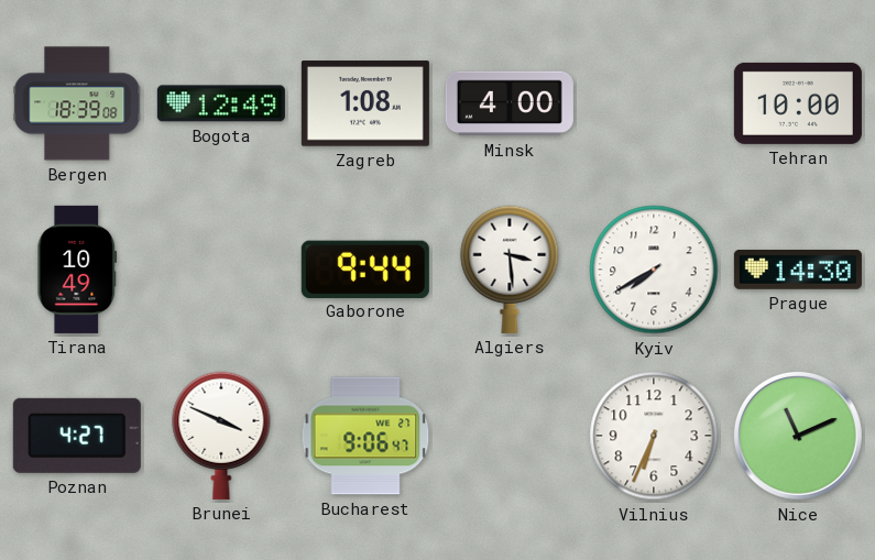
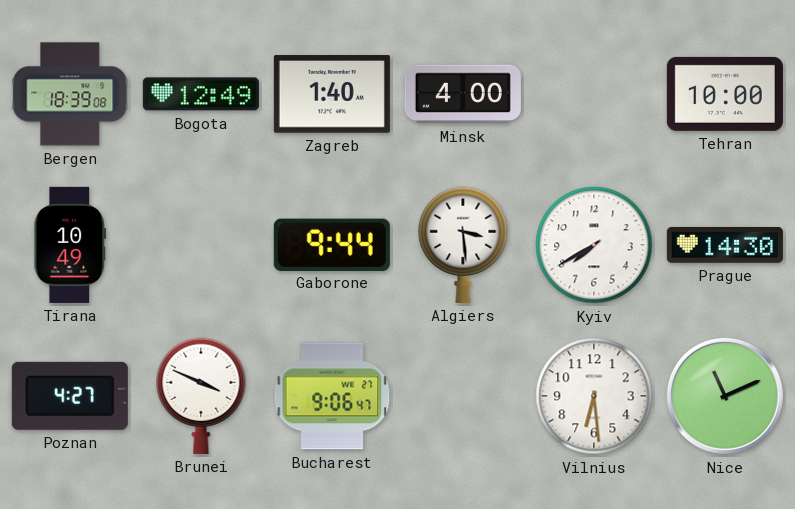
Zagreb: 1:08 -> 1:40 (332, 94)
Vilnius: 6:34 -> 6:29 (594, 396)
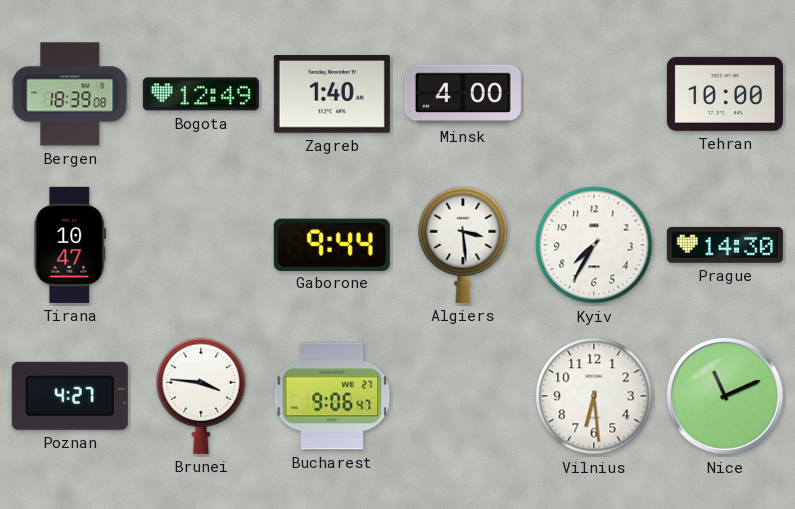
Tirana: 10:49 -> 10:47 (70, 245)
Kyiv: 7:40 -> 7:35 (594, 245)
Brunei: 3:49 -> 3:46 (201, 396)
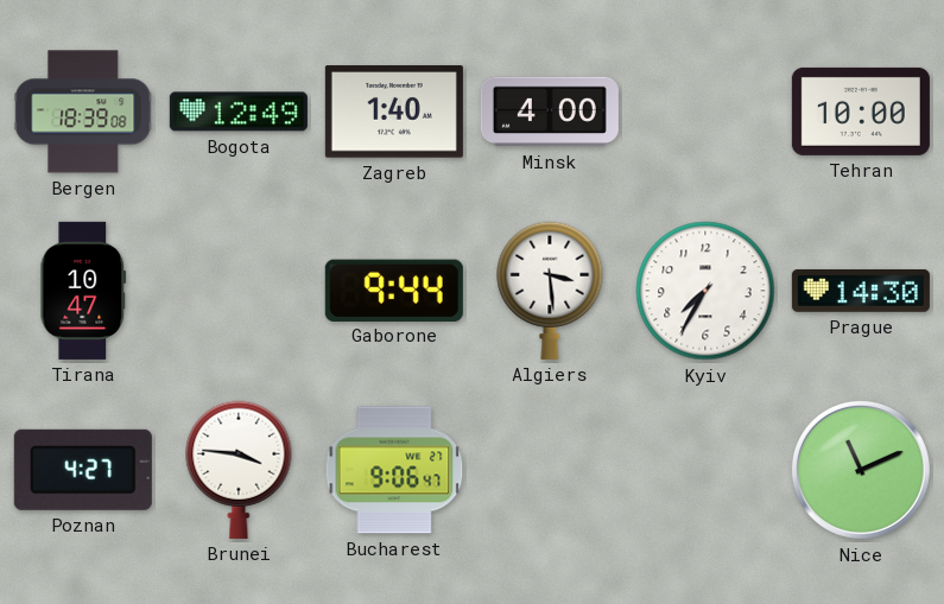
Vilnius: 6:29 -> none (594, 396)
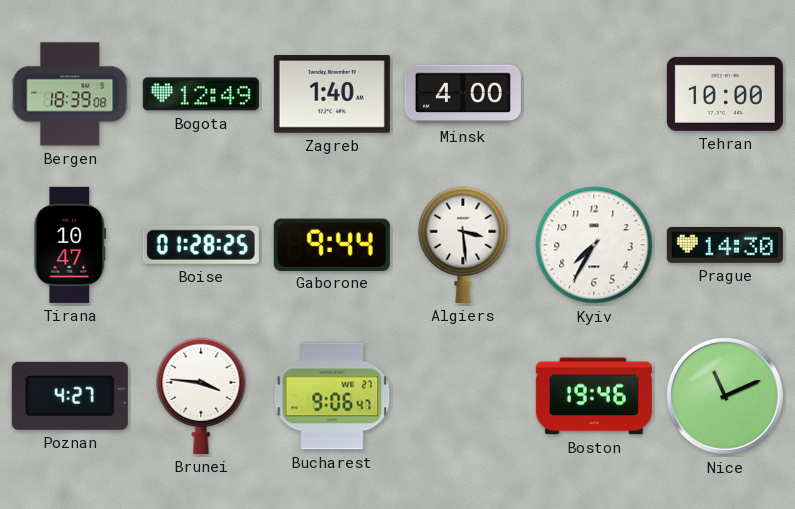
Boise: none -> 01:28 (201, 245)
Boston: none -> 19:46 (594, 396)
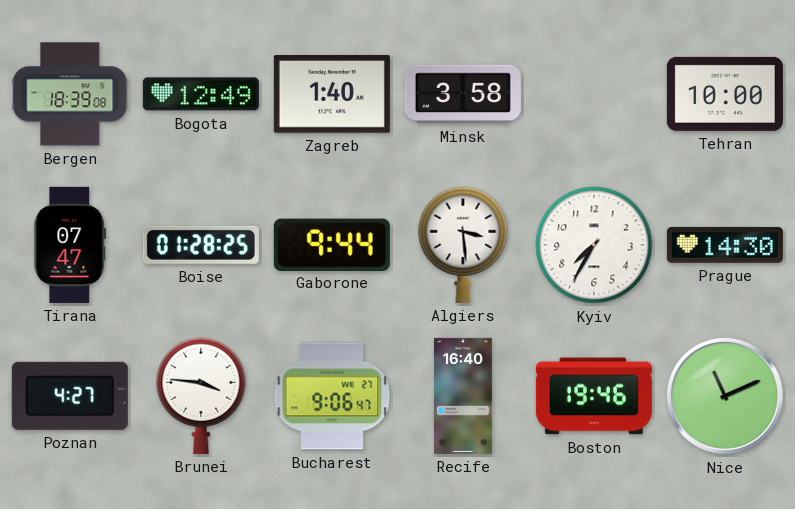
Minsk: 4:00 -> 3:58 (463, 94)
Tirana: 10:47 -> 07:47 (70, 245)
Recife: none -> 16:40 (464, 396)
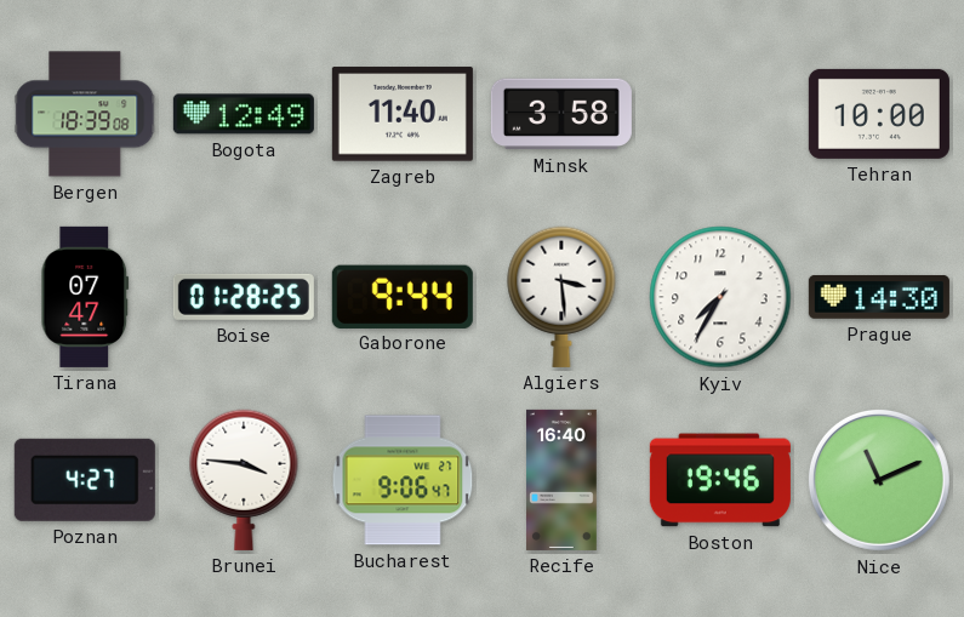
Zagreb: 1:40 -> 11:40 (403, 114)
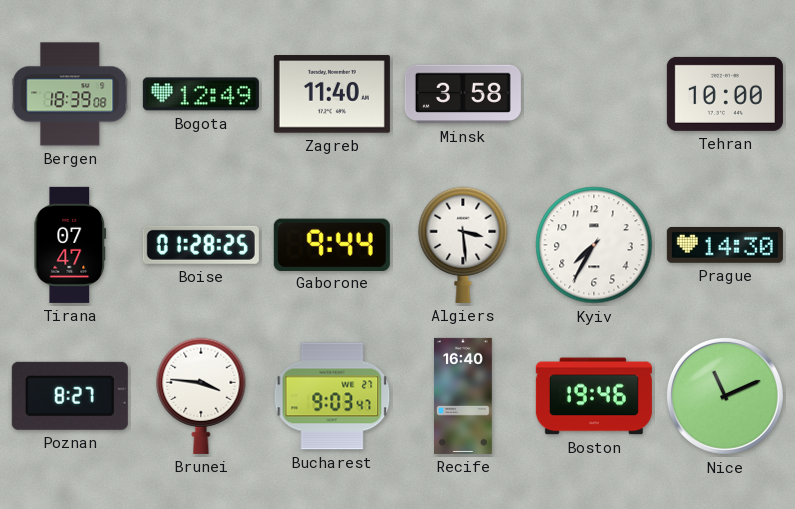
Poznan: 4:27 -> 8:27 (70, 396)
Bucharest: 9:06 -> 9:03 (332, 396)
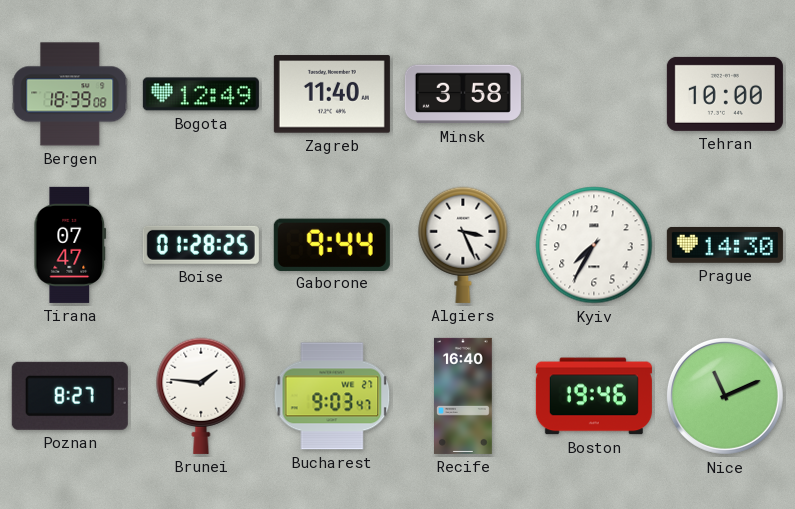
Algiers: 3:29 -> 3:26 (463, 245)
Brunei: 3:46 -> 1:46 (201, 396)
